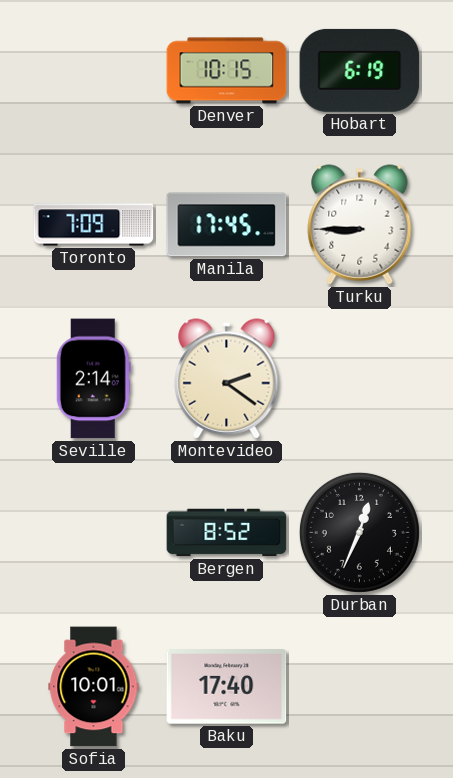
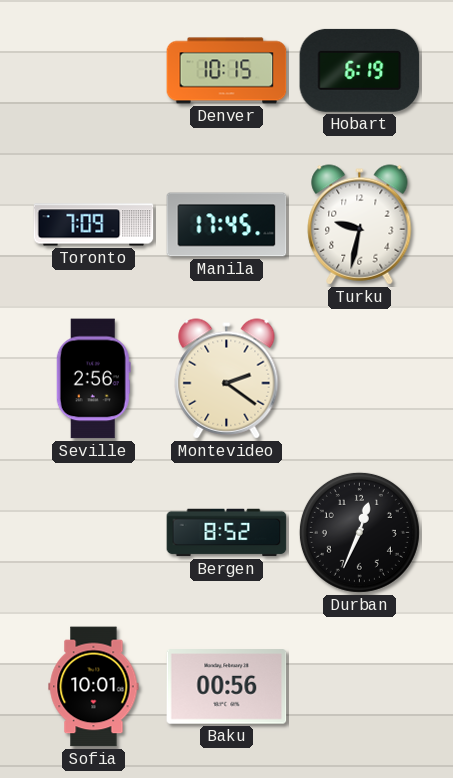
Turku: 8:45 -> 9:32 (360, 225)
Seville: 2:14 -> 2:56 (93, 379)
Baku: 17:40 -> 00:56 (227, 687)
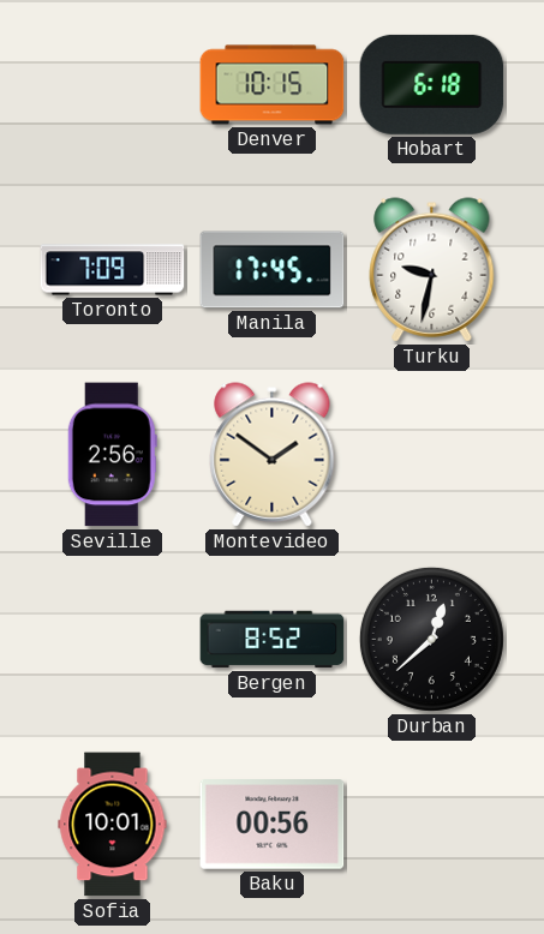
Hobart: 6:19 -> 6:18 (432, 84)
Montevideo: 2:21 -> 1:51 (273, 455)
Durban: 12:34 -> 12:38 (431, 639)
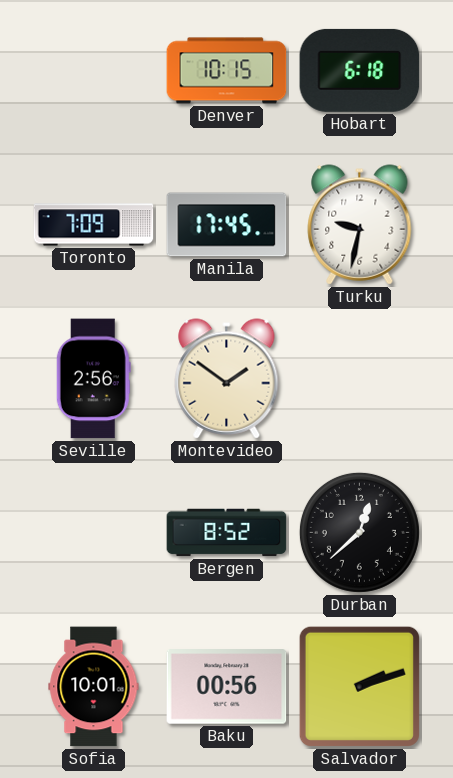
Salvador: none -> 2:12 (359, 686)
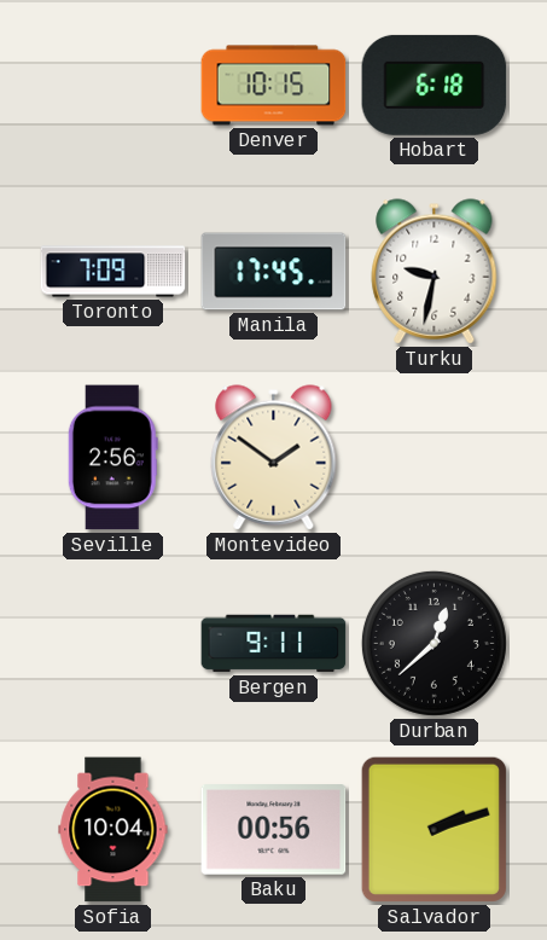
Bergen: 8:52 -> 9:11 (274, 644)
Sofia: 10:01 -> 10:04 (114, 830)
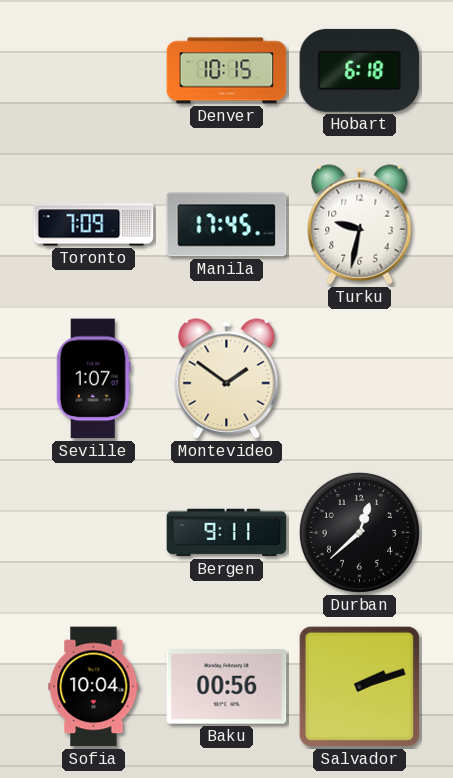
Seville: 2:56 -> 1:07 (93, 379)
